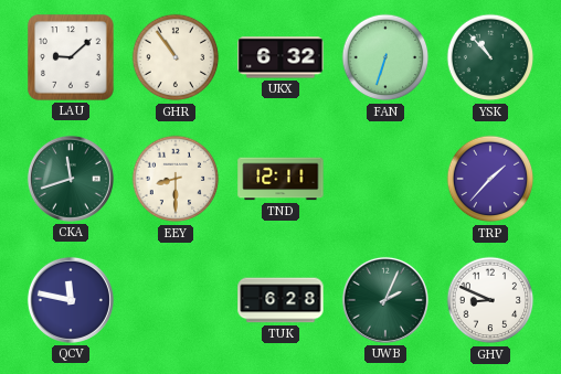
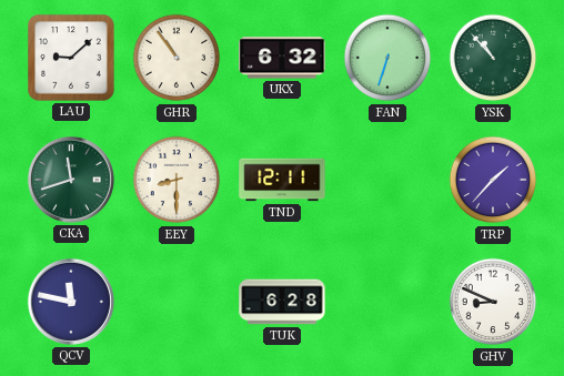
UWB: 2:04 -> none (385, 300)
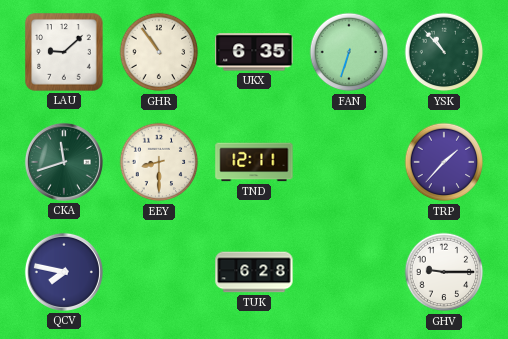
UKX: 6:32 -> 6:35 (254, 52)
QCV: 11:47 -> 7:47 (64, 272)
GHV: 8:49 -> 9:15 (444, 272)
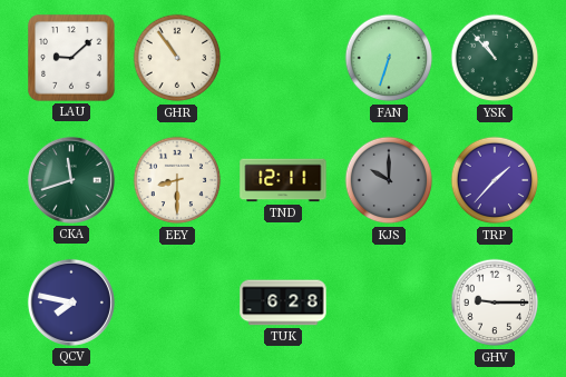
UKX: 6:35 -> none (254, 52)
KJS: none -> 10:00 (389, 180)
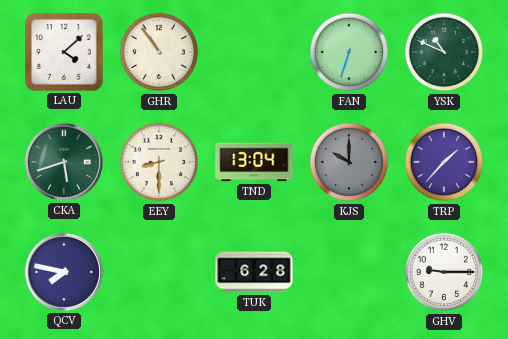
LAU: 9:08 -> 4:08 (64, 52)
YSK: 10:53 -> 10:49 (444, 52)
CKA: 11:42 -> 5:42 (64, 162)
TND: 12:11 -> 13:04 (254, 162)
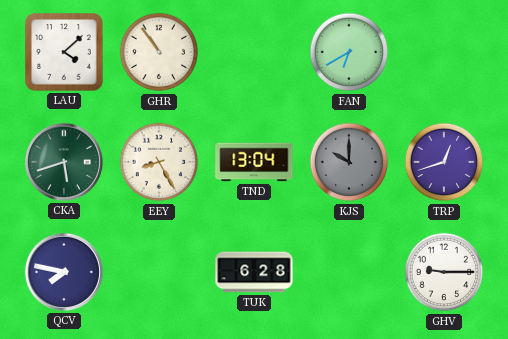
FAN: 6:33 -> 6:40 (349, 52)
YSK: 10:49 -> none (444, 52)
EEY: 8:30 -> 8:25 (159, 162)
TRP: 1:37 -> 12:42 (444, 162)
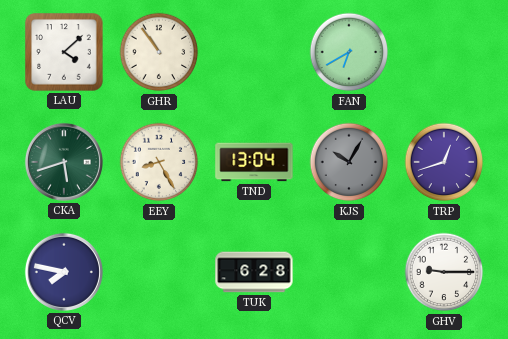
KJS: 10:00 -> 10:05 (349, 162)
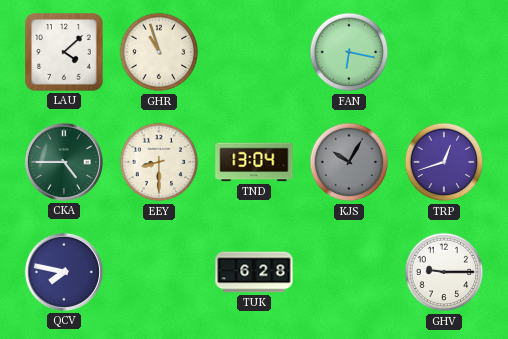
GHR: 10:54 -> 10:57 (159, 52)
FAN: 6:40 -> 6:17 (349, 52)
CKA: 5:42 -> 4:45 (64, 162)
EEY: 8:25 -> 8:30 (159, 162)
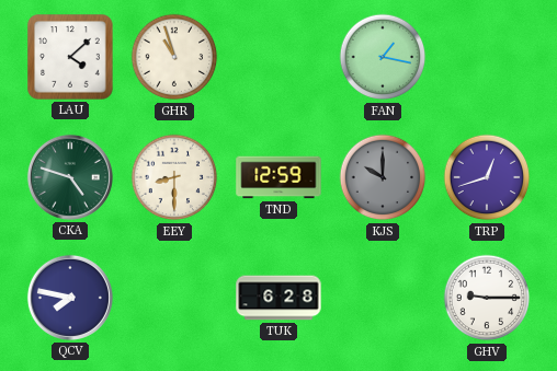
FAN: 6:17 -> 1:17 (383, 57)
CKA: 4:45 -> 4:48 (70, 177)
TND: 13:04 -> 12:59 (278, 177)
KJS: 10:05 -> 10:00 (383, 177)
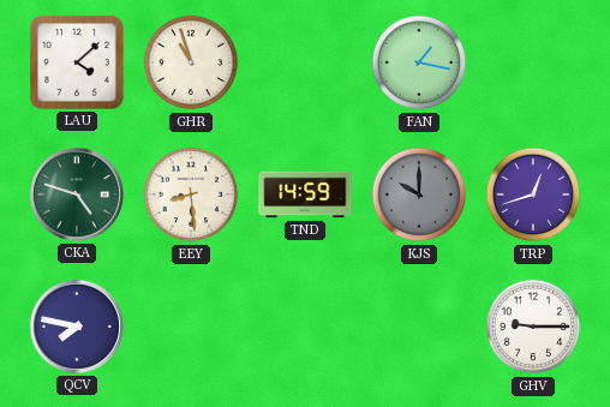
EEY: 8:30 -> 8:29 (191, 194)
TND: 12:59 -> 14:59 (305, 194)
TUK: 6:28 -> none (278, 298)
